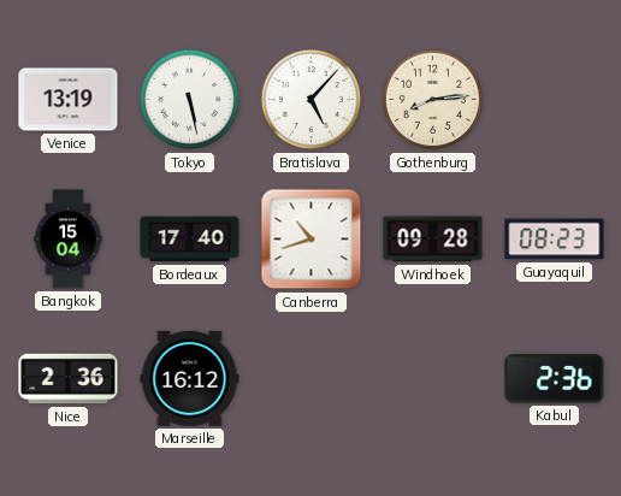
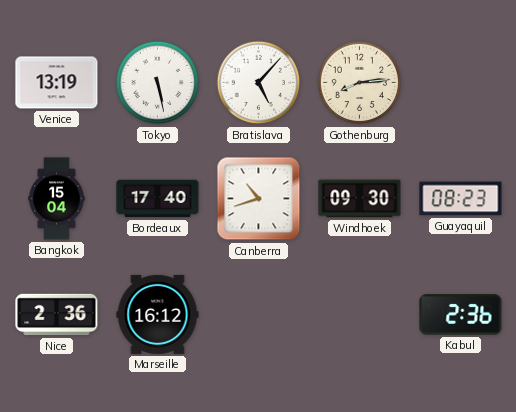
Windhoek: 09:28 -> 09:30 (360, 199)
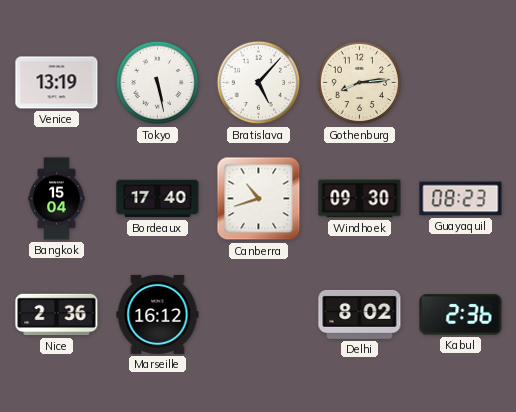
Delhi: none -> 8:02 (360, 314)
